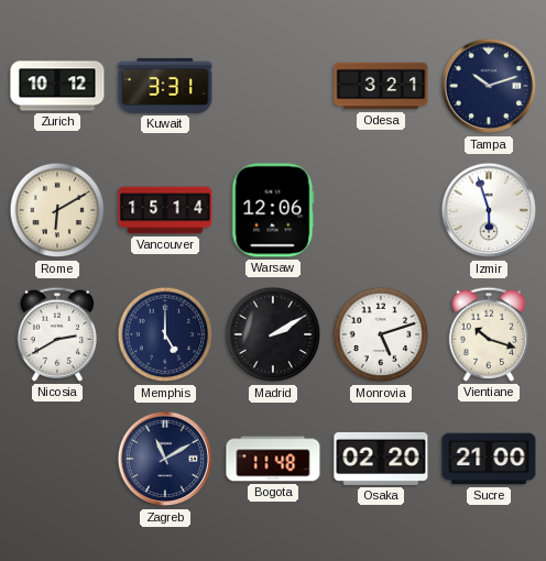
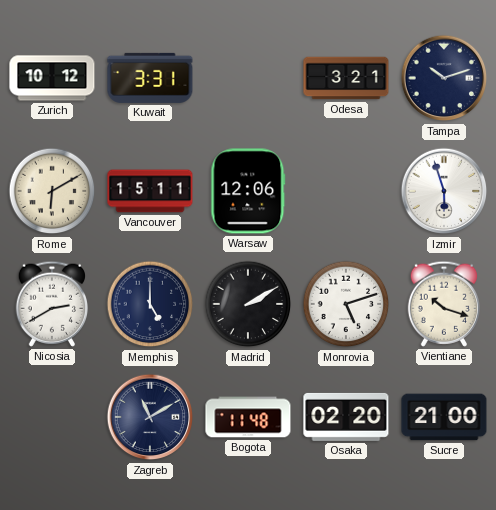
Vancouver: 15:14 -> 15:11 (150, 191)
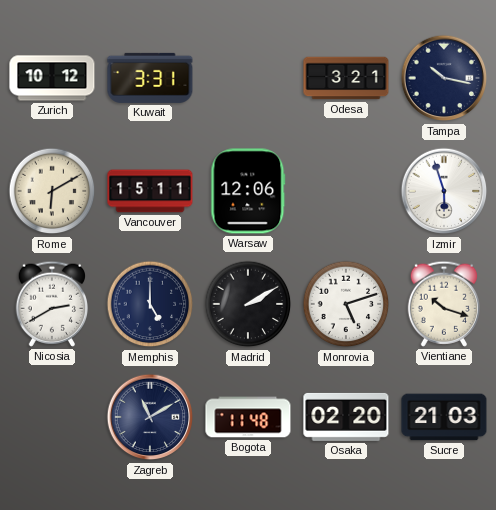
Tampa: 10:12 -> 10:17 (444, 78)
Sucre: 21:00 -> 21:03 (444, 417)
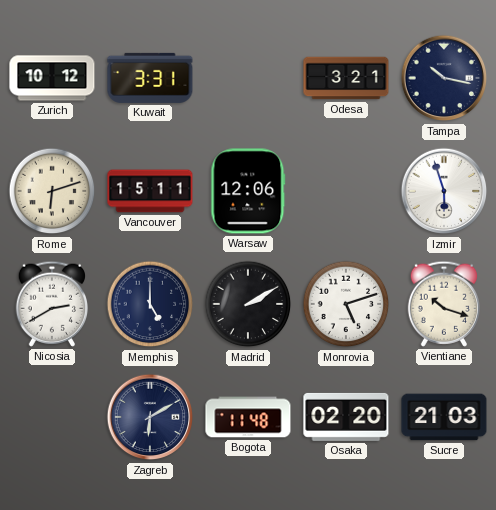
Rome: 6:10 -> 6:12 (52, 191)
Zagreb: 11:10 -> 6:10 (150, 417)
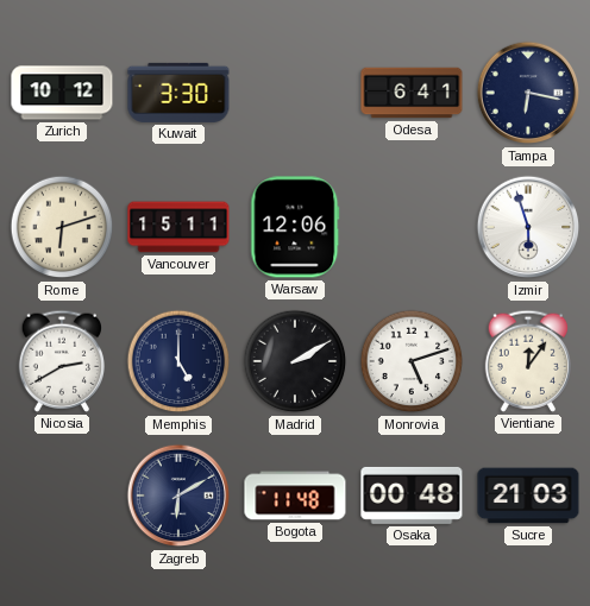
Kuwait: 3:31 -> 3:30 (178, 93)
Odesa: 3:21 -> 6:41 (412, 93)
Tampa: 10:17 -> 6:17 (528, 93)
Vientiane: 10:18 -> 12:06 (527, 361)
Osaka: 02:20 -> 00:48 (412, 495)
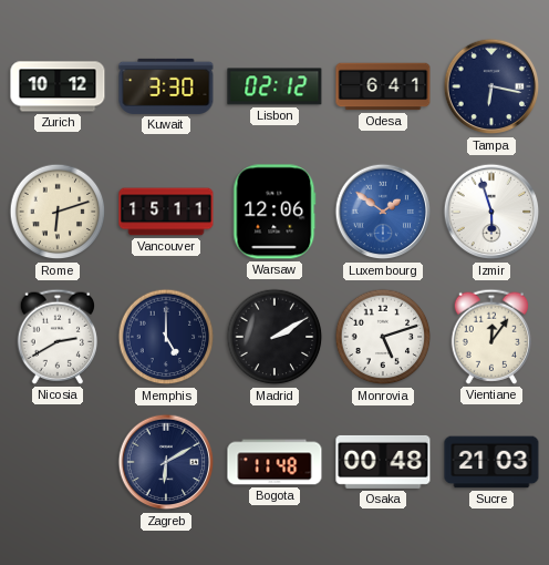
Lisbon: none -> 02:12 (274, 86)
Luxembourg: none -> 1:51 (383, 212)
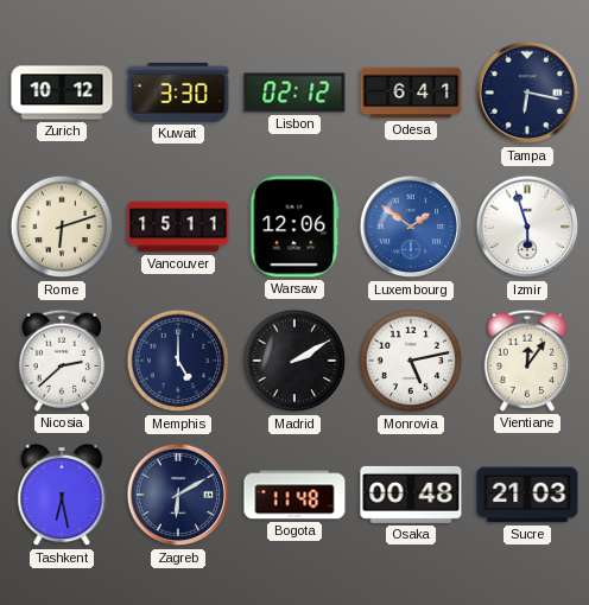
Nicosia: 2:40 -> 2:38 (61, 361)
Monrovia: 5:12 -> 5:13 (411, 361)
Tashkent: none -> 6:28 (62, 495)
